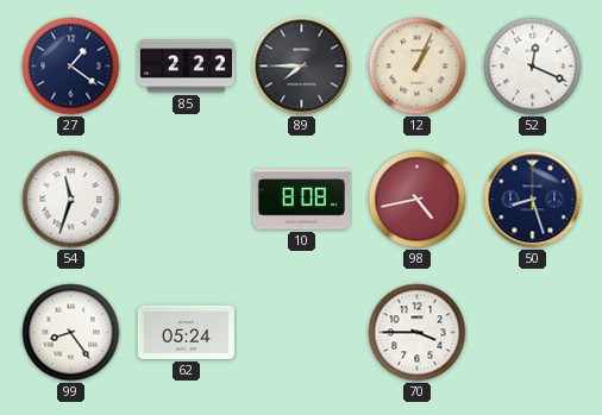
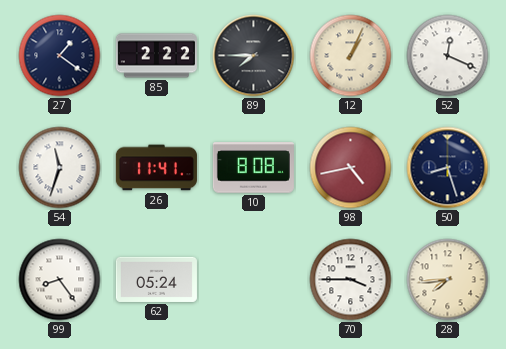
26: none -> 11:41 (156, 168)
28: none -> 7:44 (448, 280)
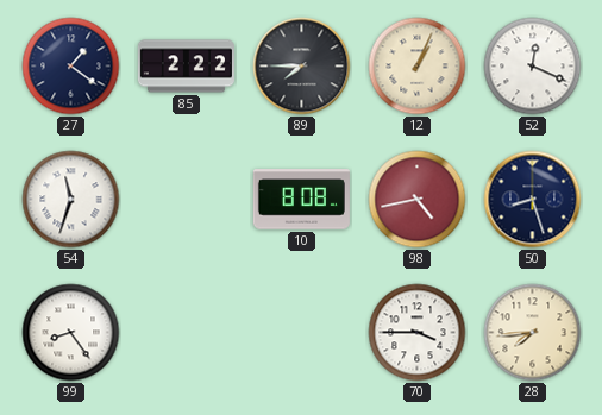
26: 11:41 -> none (156, 168)
62: 05:24 -> none (156, 279)
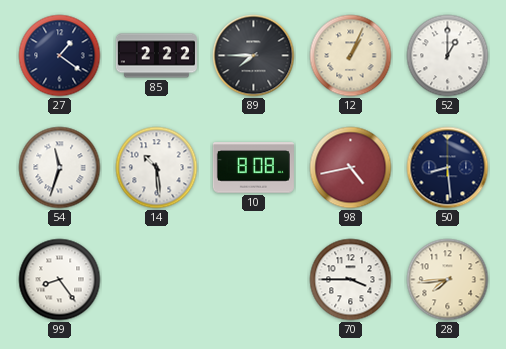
52: 12:19 -> 1:00 (448, 56)
14: none -> 10:29 (157, 168)
50: 8:27 -> 8:29 (448, 168)
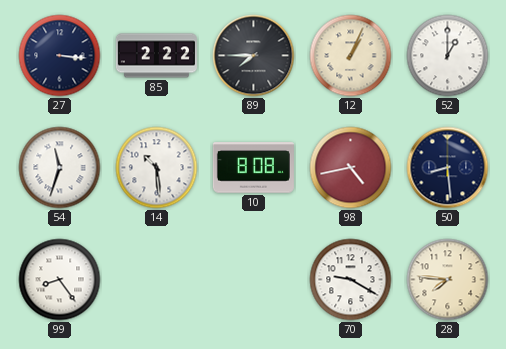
27: 1:21 -> 3:16 (60, 56)
70: 3:45 -> 9:20 (351, 280)
28: 7:44 -> 7:46 (448, 280)
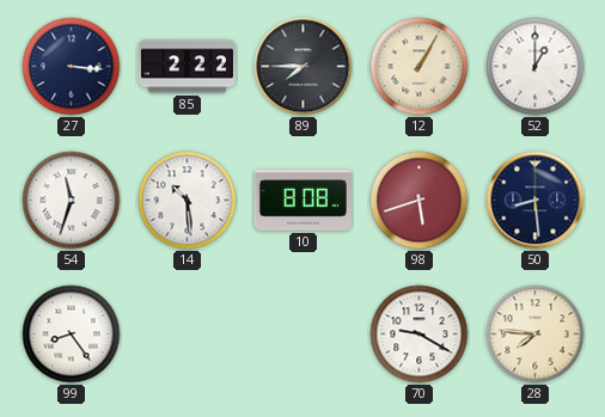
12: 1:04 -> 1:05 (420, 67)
98: 4:43 -> 5:42 (420, 201)
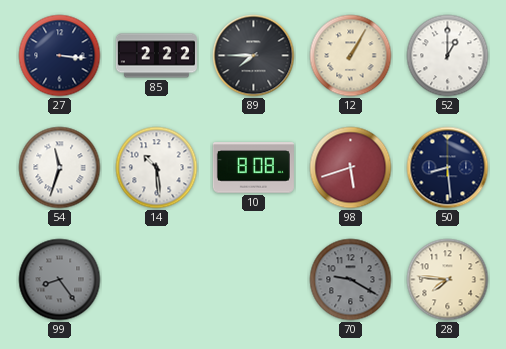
99 dial: white -> grey (60, 280)
70 dial: white -> grey (351, 280)
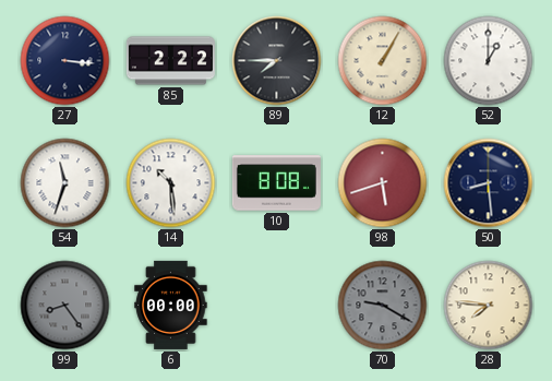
6: none -> 00:00 (171, 305)
